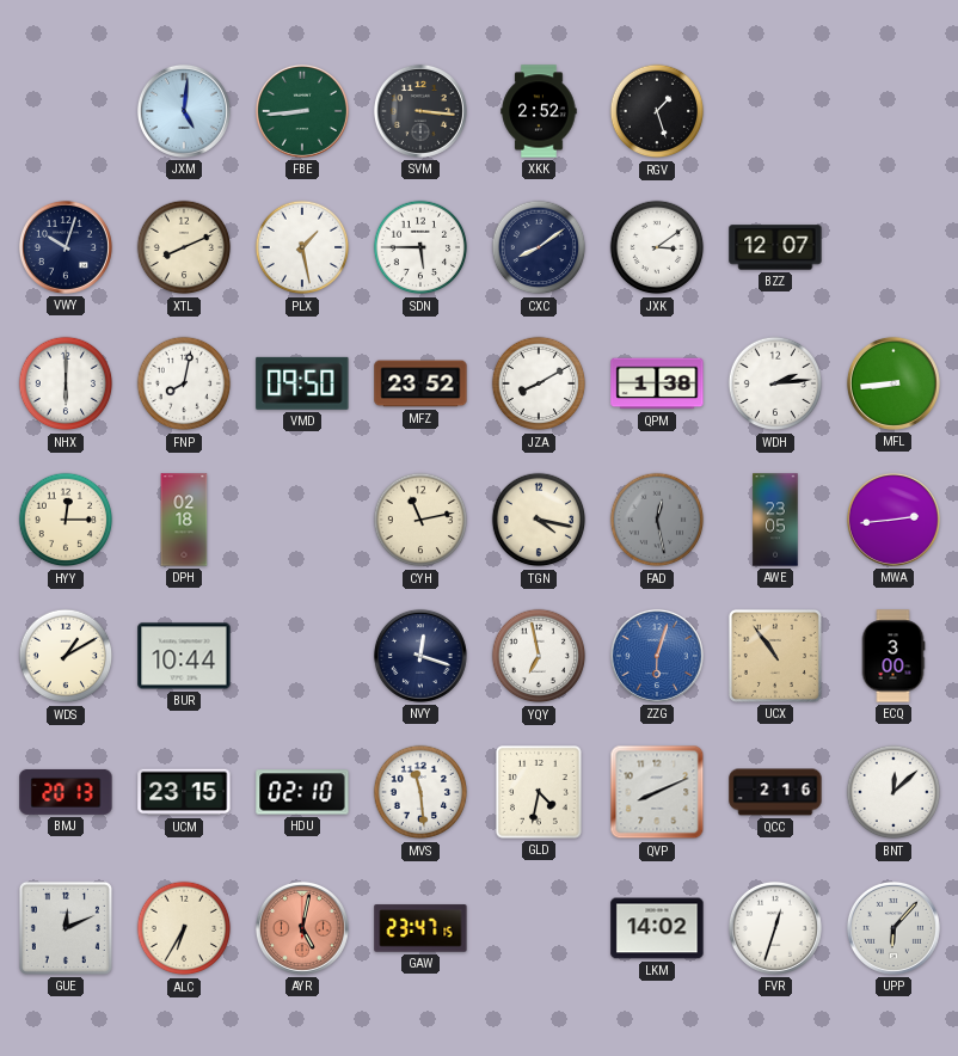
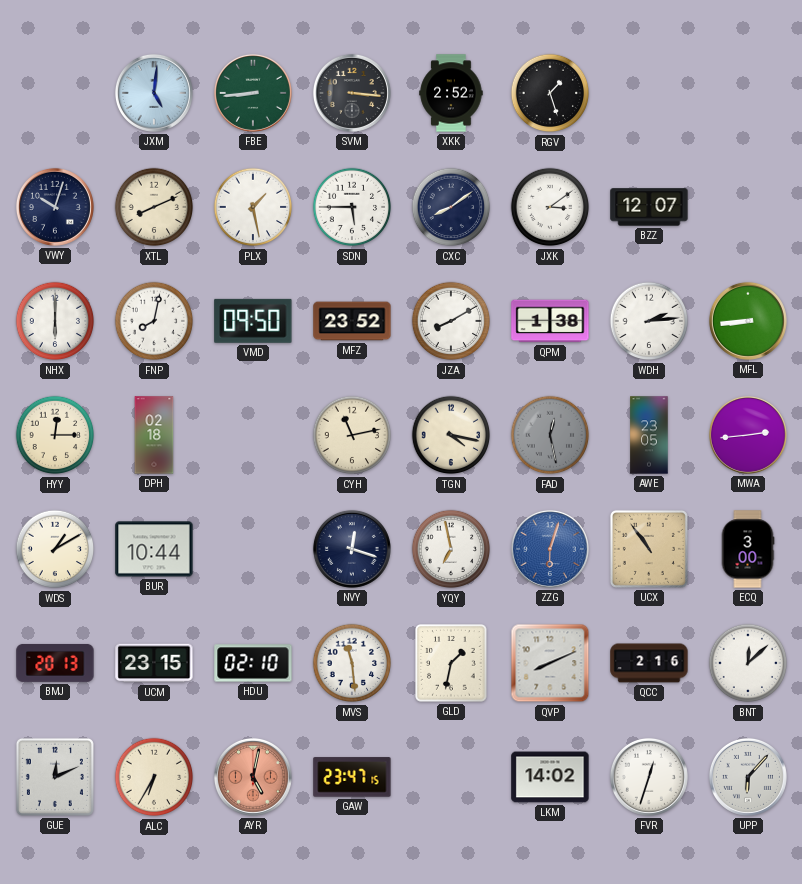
GLD: 4:32 -> 1:32 (452, 664)
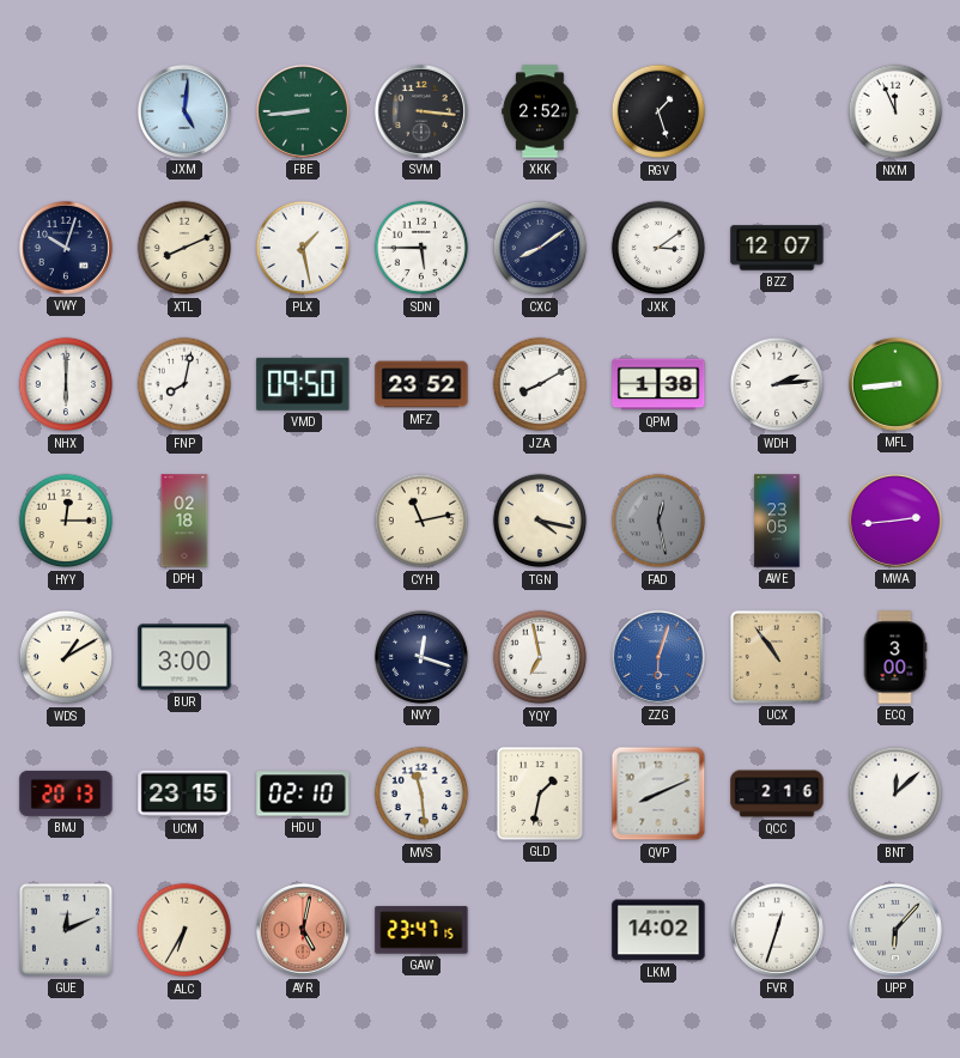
NXM: none -> 11:56 (895, 111)
BUR: 10:44 -> 3:00 (184, 657)
